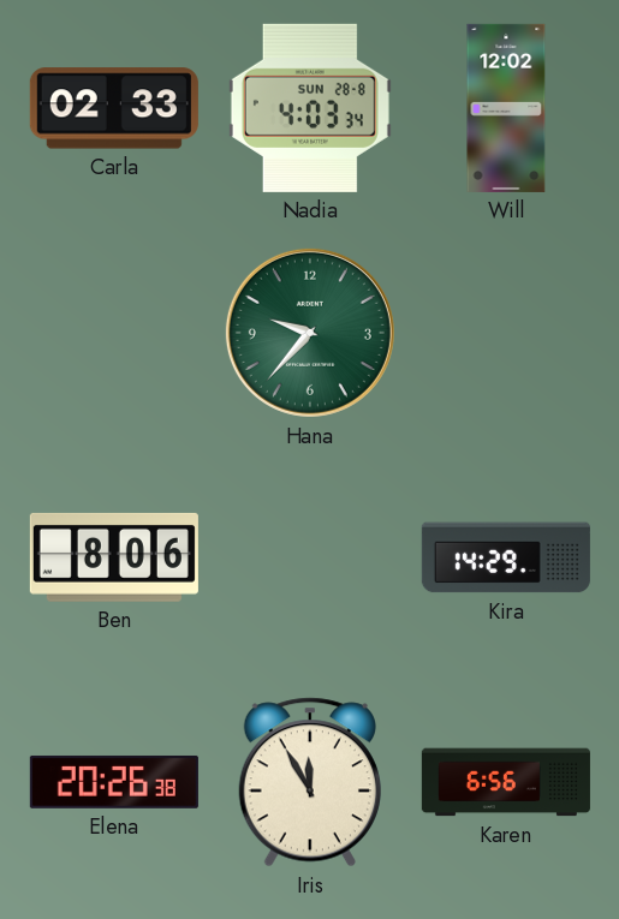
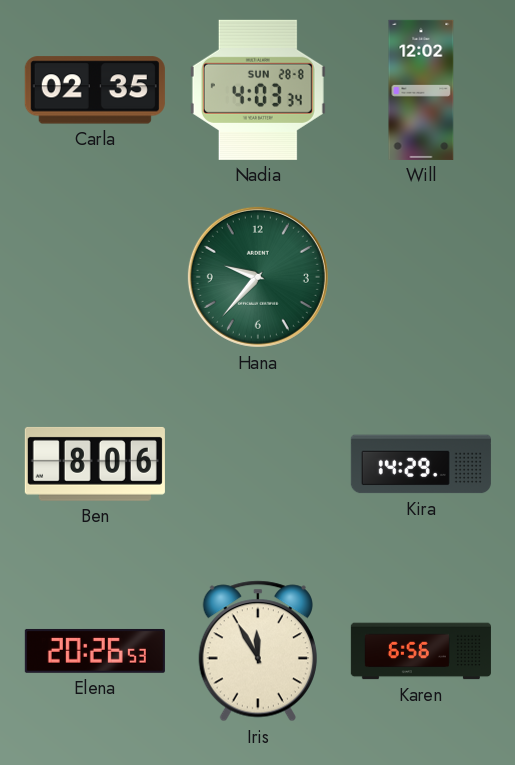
Carla: 02:33 -> 02:35 (95, 90)
Elena: 20:26:38 -> 20:26:53 (95, 651)
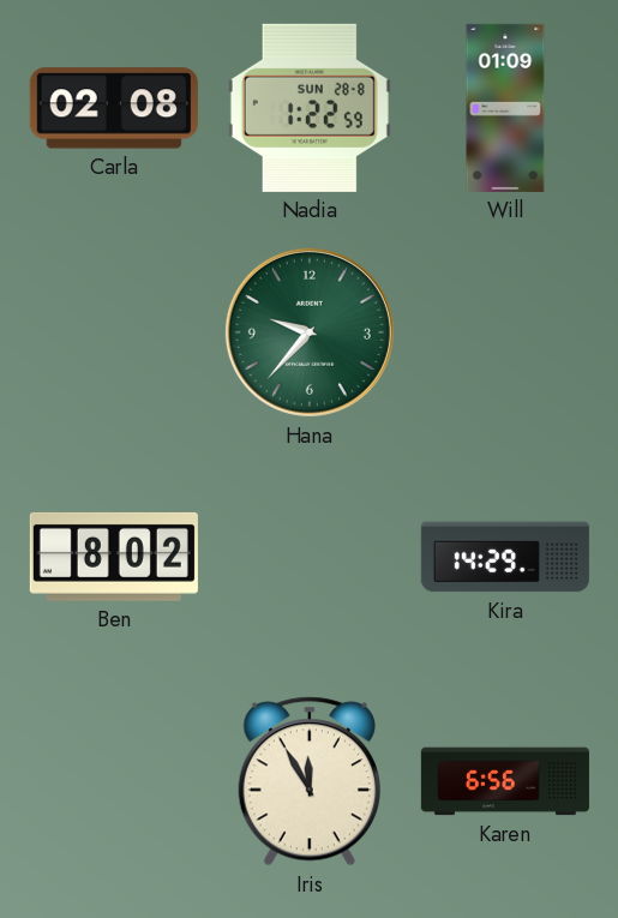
Carla: 02:35 -> 02:08 (114, 108)
Nadia: 4:03 -> 1:22 (310, 108)
Will: 12:02 -> 01:09 (505, 108)
Ben: 8:06 -> 8:02 (114, 557)
Elena: 20:26 -> none (95, 651)
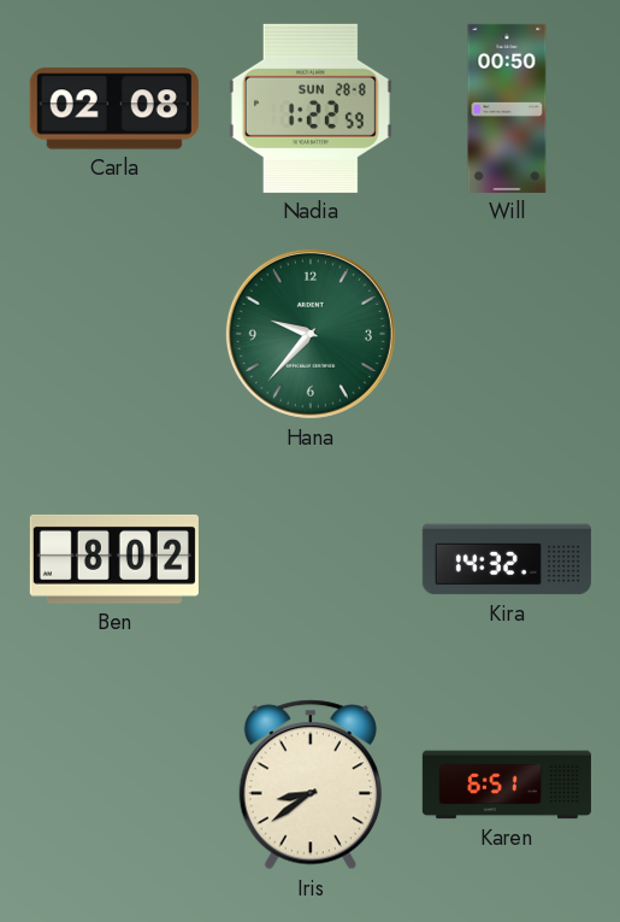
Will: 01:09 -> 00:50 (507, 108)
Kira: 14:29 -> 14:32 (507, 559)
Iris: 11:55 -> 8:39 (311, 785)
Karen: 6:56 -> 6:51 (507, 785)
